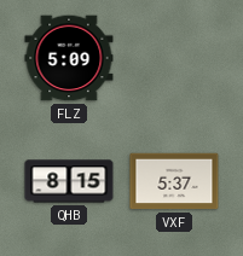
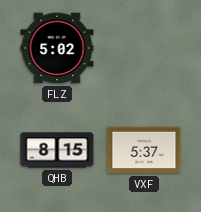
FLZ: 5:09 -> 5:02 (57, 48)
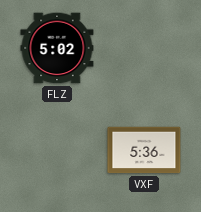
QHB: 8:15 -> none (57, 150)
VXF: 5:37 -> 5:36 (144, 150)
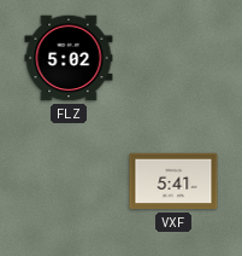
VXF: 5:36 -> 5:41 (173, 181)
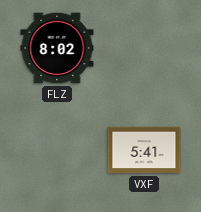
FLZ: 5:02 -> 8:02 (57, 48)
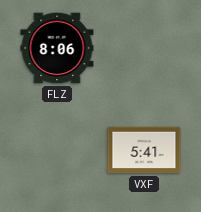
FLZ: 8:02 -> 8:06 (57, 48)
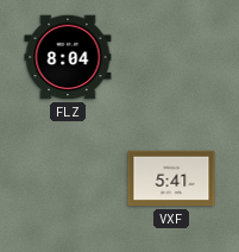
FLZ: 8:06 -> 8:04 (68, 57)
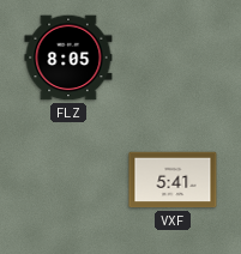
FLZ: 8:04 -> 8:05 (68, 58)
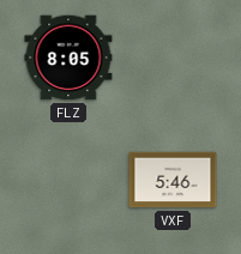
VXF: 5:41 -> 5:46 (173, 180)
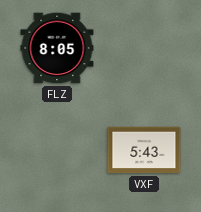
VXF: 5:46 -> 5:43 (144, 150)
